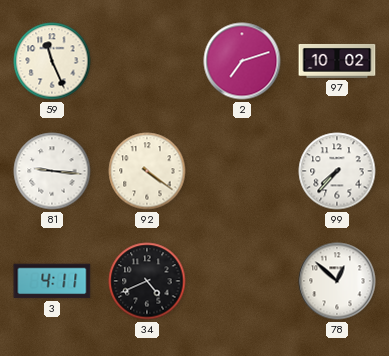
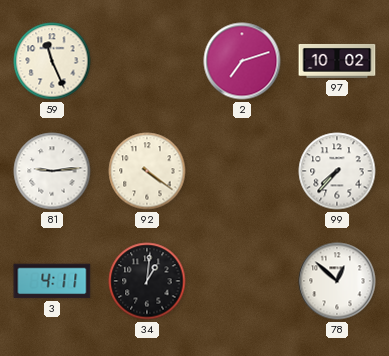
81: 9:16 -> 9:14 (52, 171)
34: 4:41 -> 1:01 (147, 281)
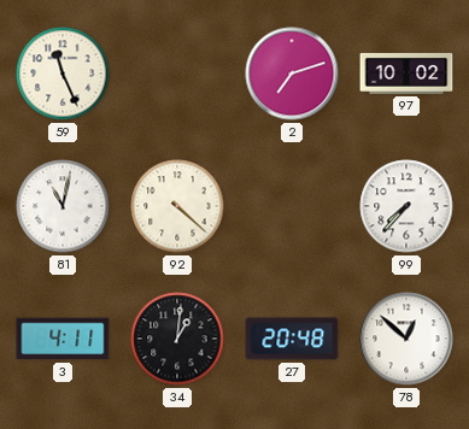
81: 9:14 -> 11:02 (63, 206)
92: 4:21 -> 4:22 (177, 206)
27: none -> 20:48 (292, 339)
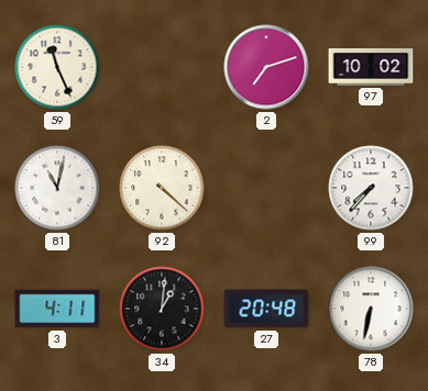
78: 12:52 -> 6:32 (371, 309)
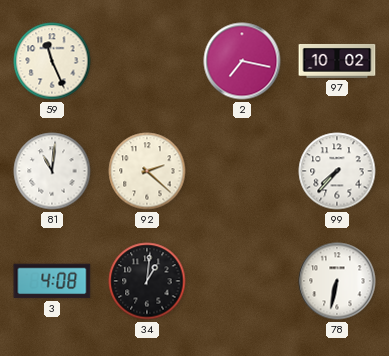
2: 7:12 -> 7:17 (242, 61)
81: 11:02 -> 11:01 (52, 171)
92: 4:22 -> 2:22 (147, 171)
3: 4:11 -> 4:08 (52, 281)
27: 20:48 -> none (266, 309)
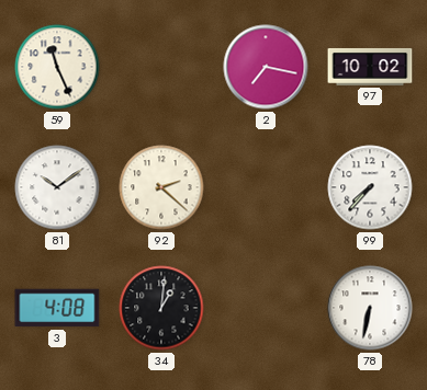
81: 11:01 -> 10:09 (57, 187)
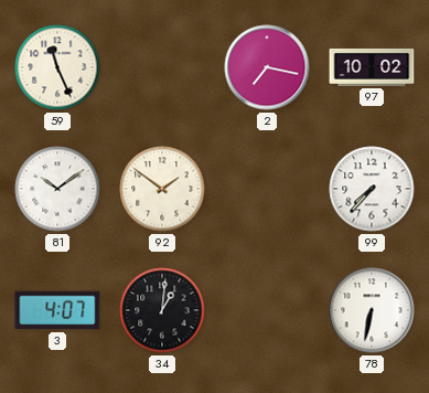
92: 2:22 -> 1:51 (162, 189)
3: 4:08 -> 4:07 (57, 310)
